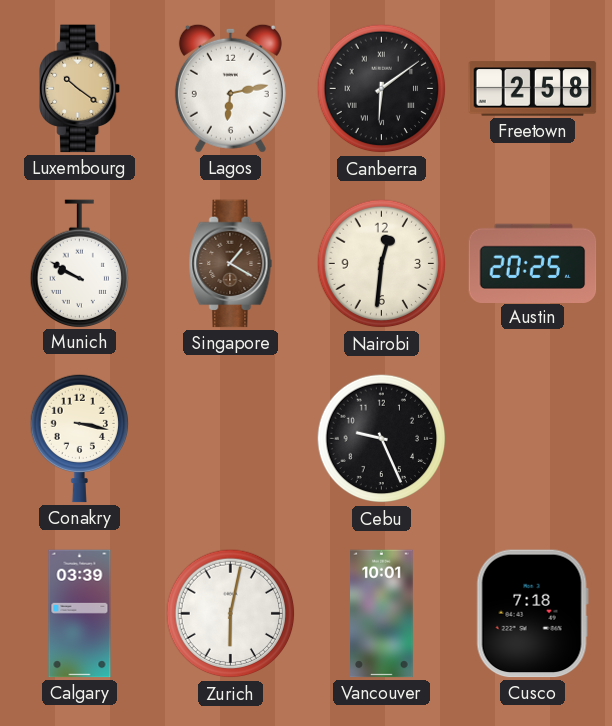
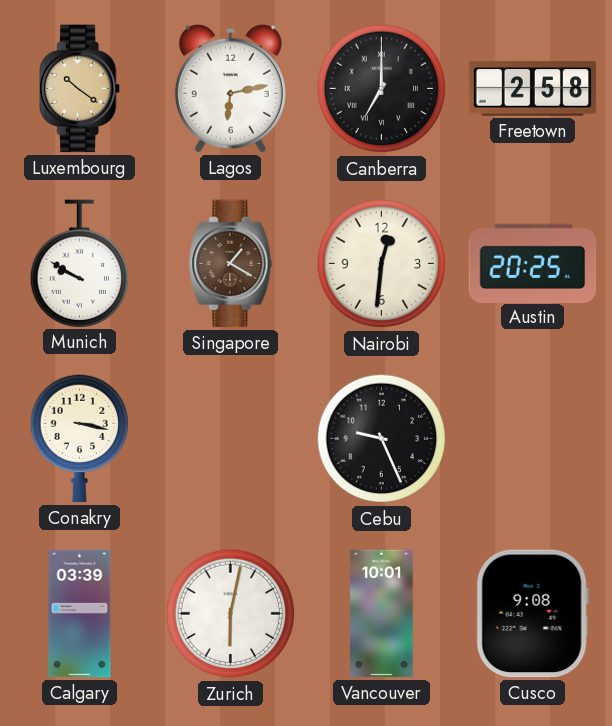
Canberra: 6:09 -> 7:00 (382, 89)
Cusco: 7:18 -> 9:08 (532, 614)
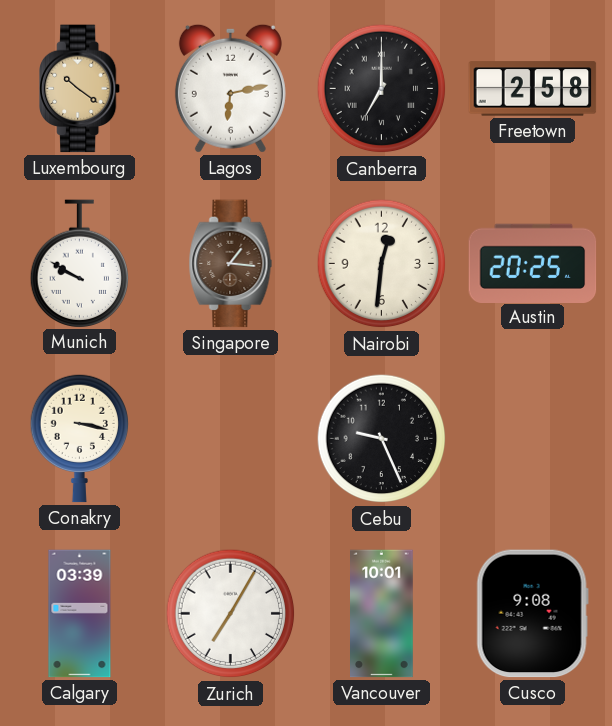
Singapore: 1:20 -> 1:16 (231, 264)
Zurich: 6:02 -> 7:05 (231, 614)
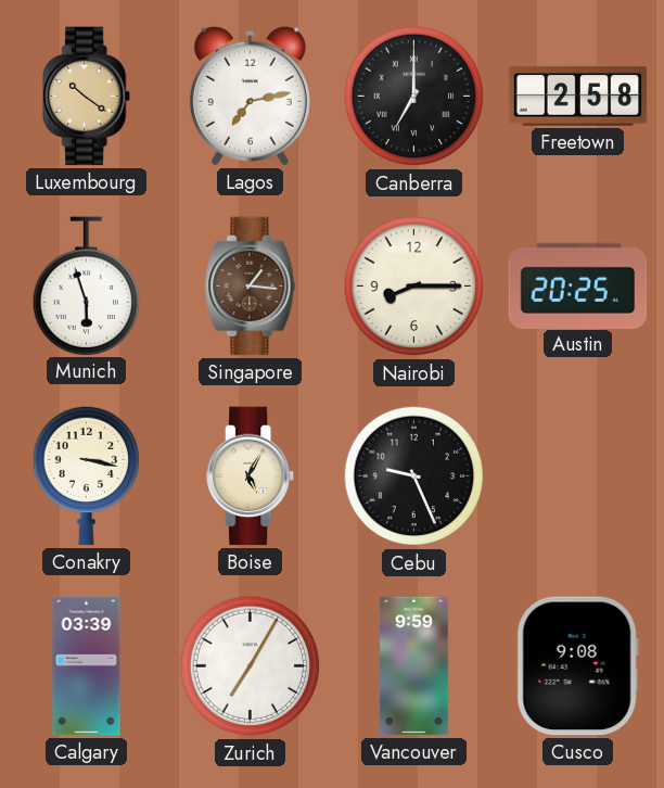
Lagos: 6:13 -> 7:13 (250, 96)
Munich: 9:50 -> 5:57 (86, 285)
Nairobi: 12:31 -> 8:15 (414, 287)
Boise: none -> 5:05 (252, 476)
Vancouver: 10:01 -> 9:59 (414, 666)
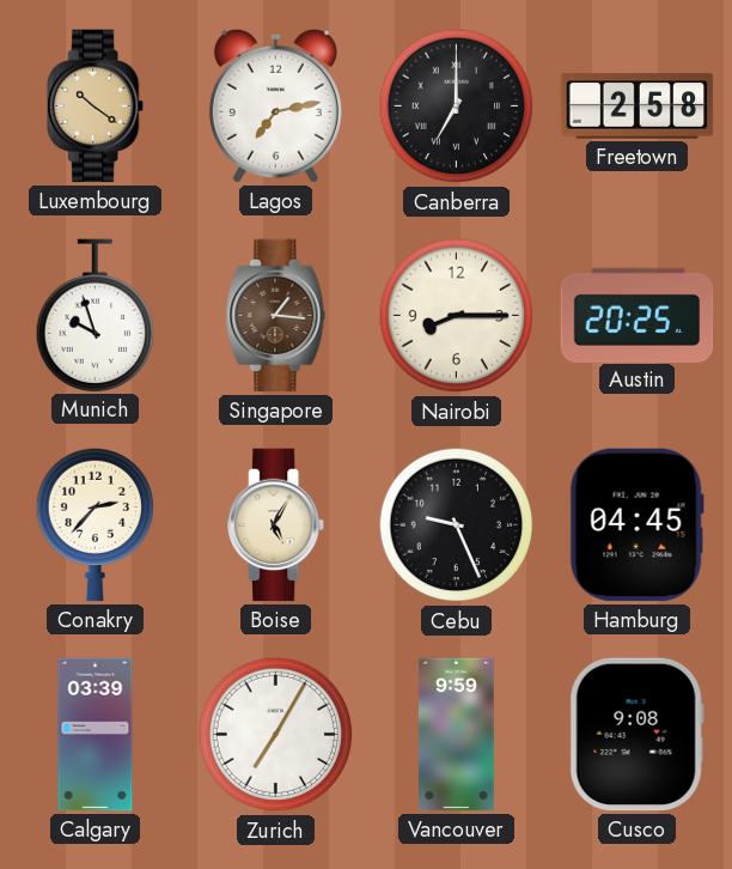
Munich: 5:57 -> 9:57 (94, 315)
Conakry: 3:17 -> 2:37 (94, 524)
Hamburg: none -> 04:45 (636, 525)
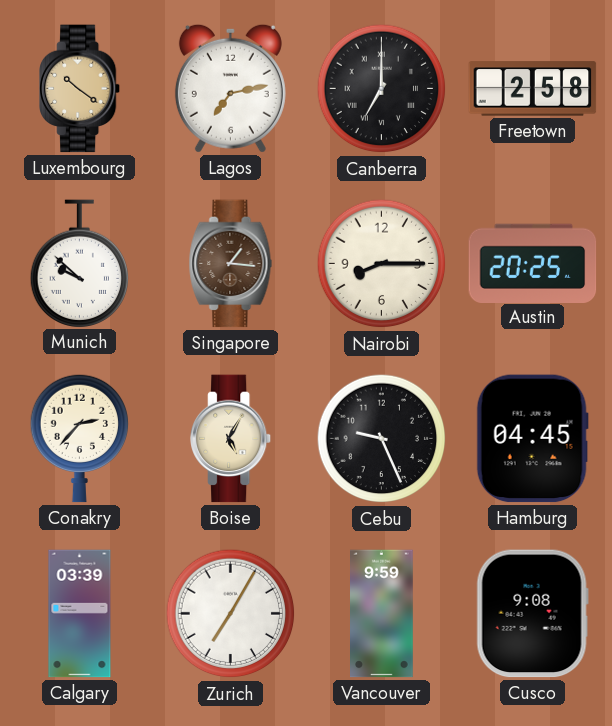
Munich: 9:57 -> 9:52 (79, 263)
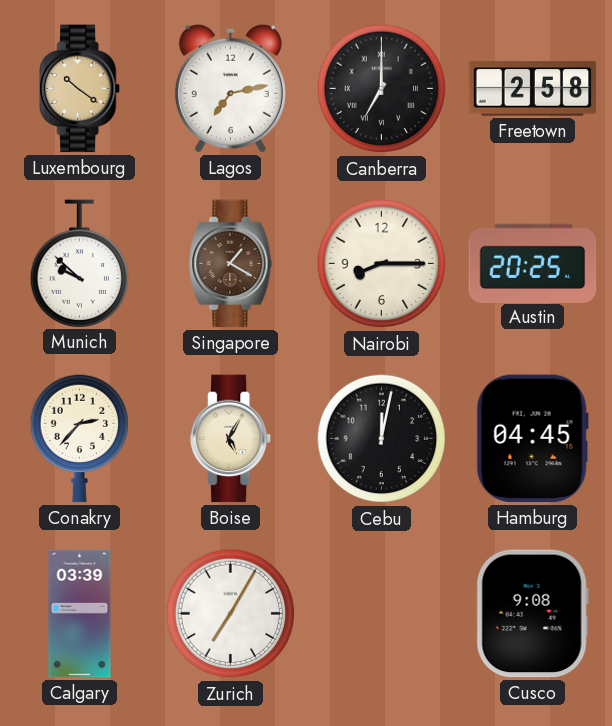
Singapore: 1:16 -> 1:20 (231, 264)
Cebu: 9:26 -> 12:02 (382, 439)
Vancouver: 9:59 -> none (382, 614)
